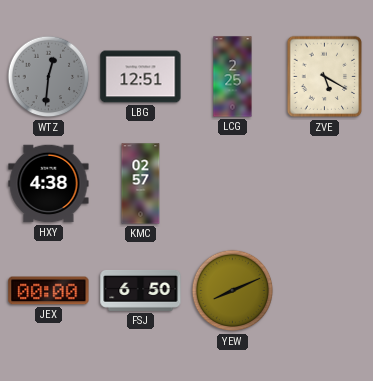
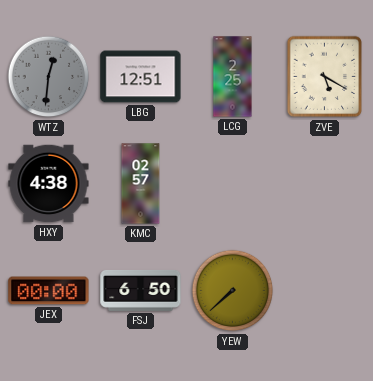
YEW: 8:11 -> 7:38 (233, 291)
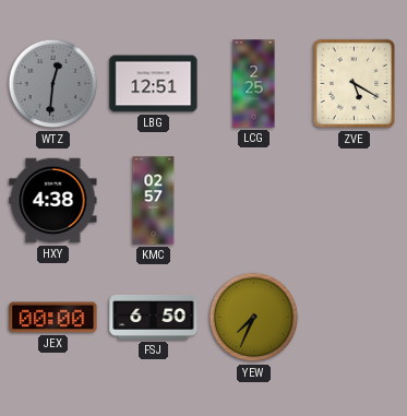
YEW: 7:38 -> 7:34 (254, 318)
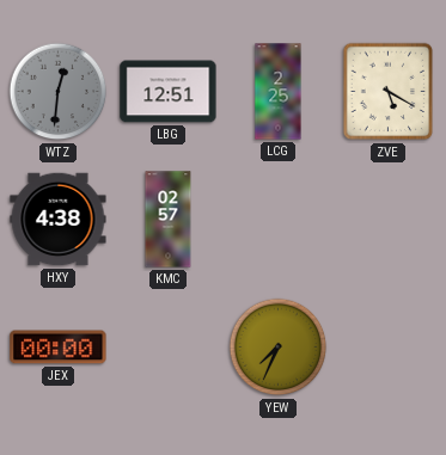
FSJ: 6:50 -> none (154, 317)
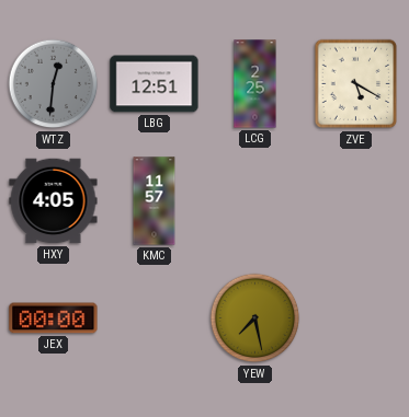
HXY: 4:38 -> 4:05 (54, 201)
KMC: 02:57 -> 11:57 (155, 201)
YEW: 7:34 -> 7:28 (255, 318)
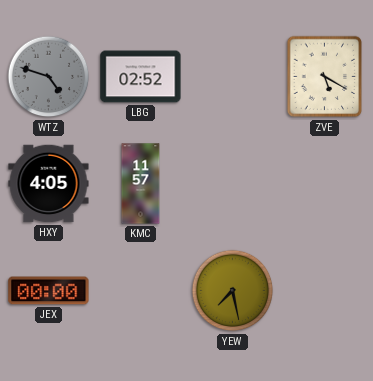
WTZ: 12:31 -> 4:48 (49, 77)
LBG: 12:51 -> 02:52 (141, 77)
LCG: 2:25 -> none (255, 84)
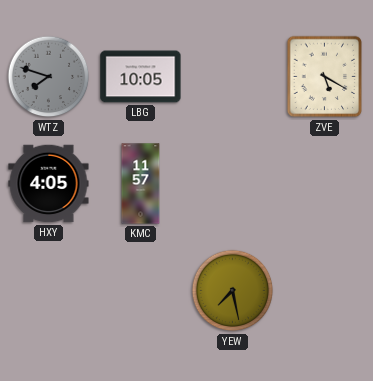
WTZ: 4:48 -> 7:48 (49, 77)
LBG: 02:52 -> 10:05 (141, 77)
JEX: 00:00 -> none (49, 291)
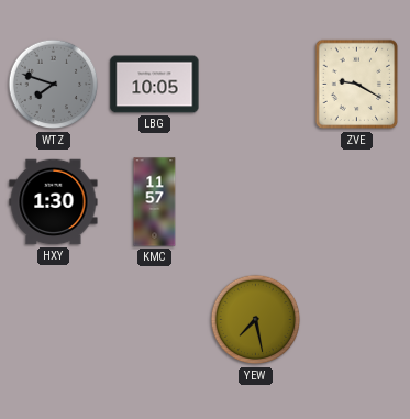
ZVE: 5:20 -> 9:20 (357, 85)
HXY: 4:05 -> 1:30 (54, 202)
